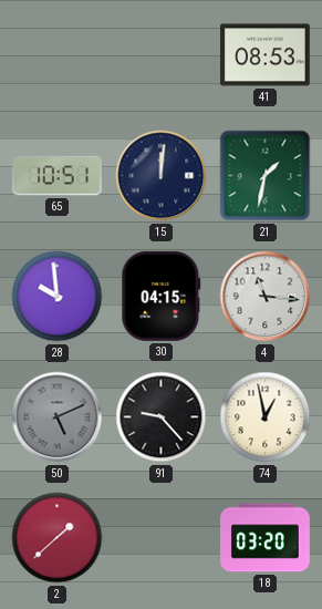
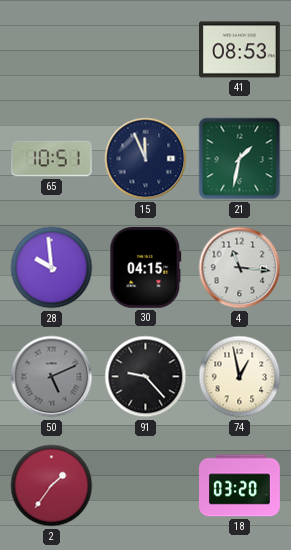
15: 12:01 -> 11:56 (146, 159)
2: 1:38 -> 1:36 (52, 486)
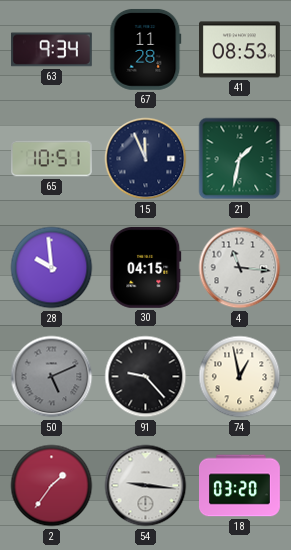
63: none -> 9:34 (51, 50)
67: none -> 11:28 (146, 49)
54: none -> 9:16 (146, 486)
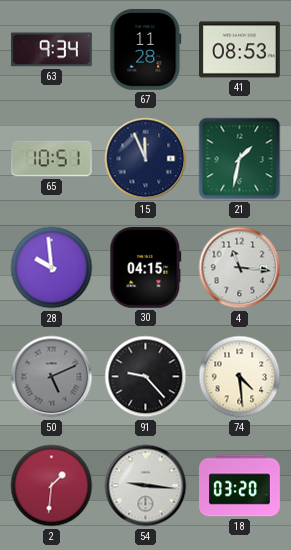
74: 12:58 -> 4:29 (240, 377)
2: 1:36 -> 1:31 (52, 486)
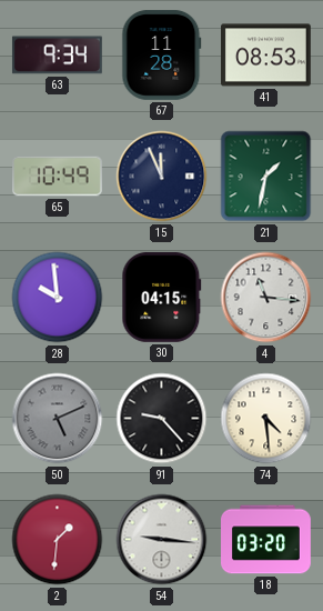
65: 10:51 -> 10:49 (58, 177)
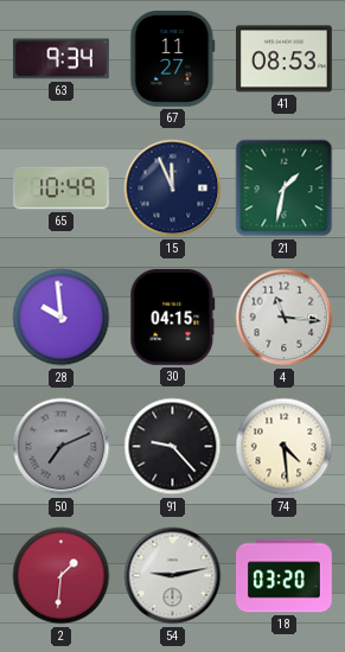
67: 11:28 -> 11:27 (173, 58)
50: 5:11 -> 7:11 (62, 447)
54: 9:16 -> 9:13 (173, 576)
